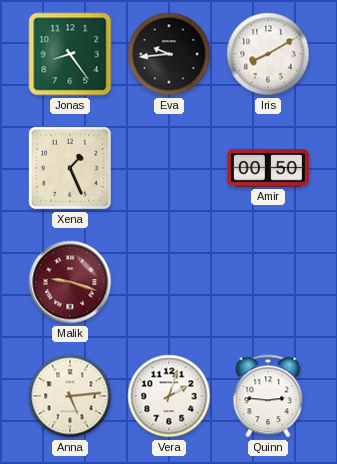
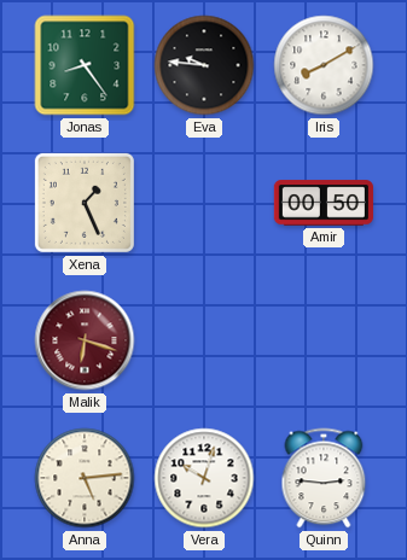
Eva: 9:44 -> 9:46 (204, 65)
Malik: 9:18 -> 6:18 (85, 340)
Vera: 2:03 -> 10:03 (204, 478)
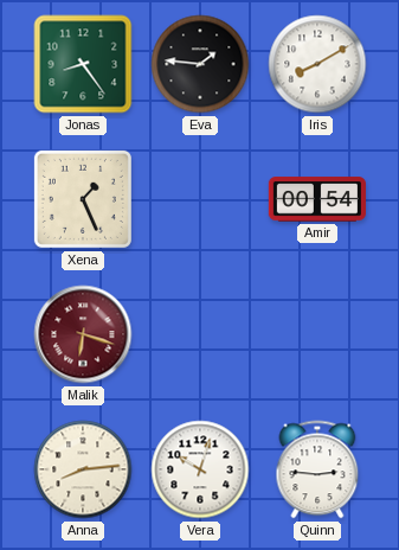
Eva: 9:46 -> 1:46 (200, 64)
Amir: 00:50 -> 00:54 (317, 199)
Anna: 5:14 -> 8:14 (83, 469)
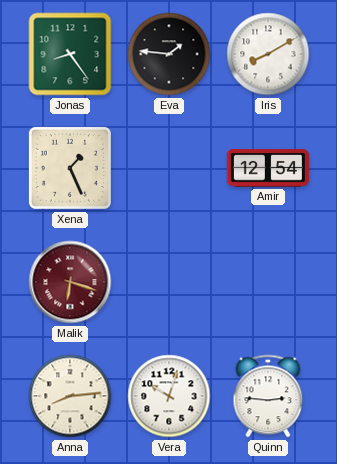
Amir: 00:54 -> 12:54 (268, 168)
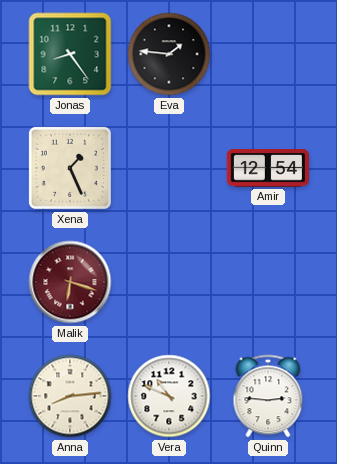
Iris: 8:10 -> none (268, 54)
Vera: 10:03 -> 10:49 (169, 396)
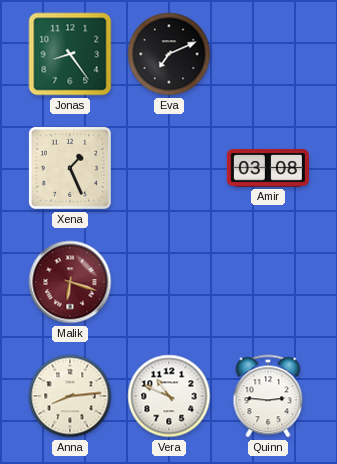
Eva: 1:46 -> 7:11 (169, 54)
Amir: 12:54 -> 03:08 (268, 168)
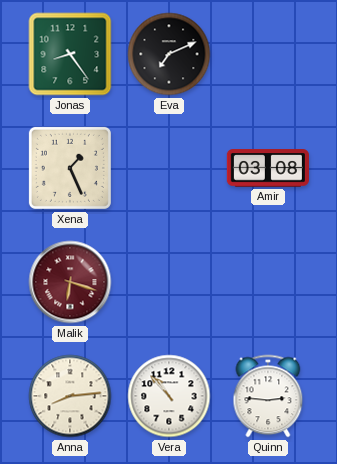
Vera: 10:49 -> 10:53 (169, 396)
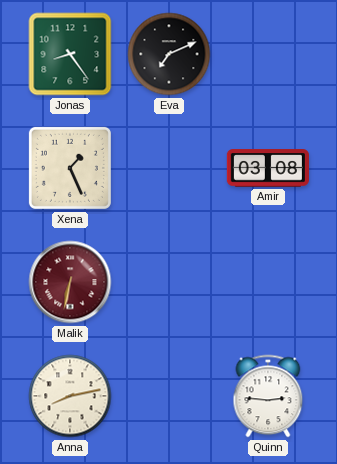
Malik: 6:18 -> 6:32 (70, 282)
Anna: 8:14 -> 8:13 (70, 396)
Vera: 10:53 -> none (169, 396)
